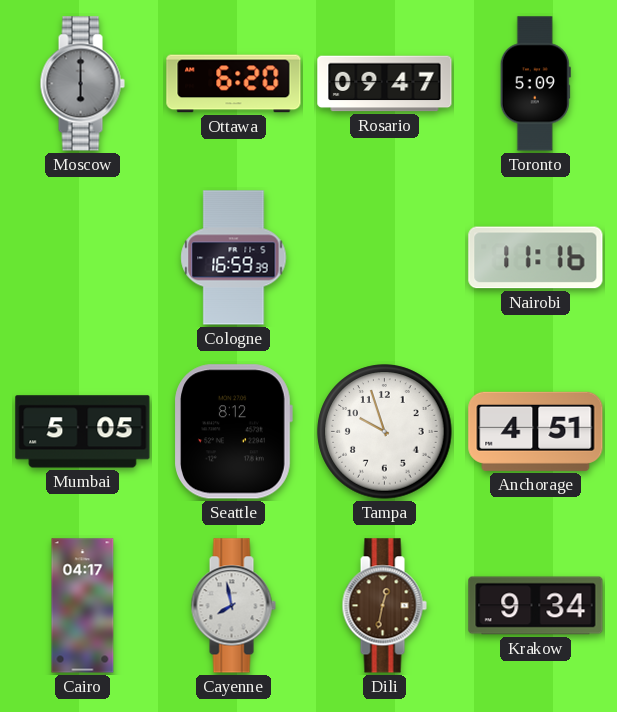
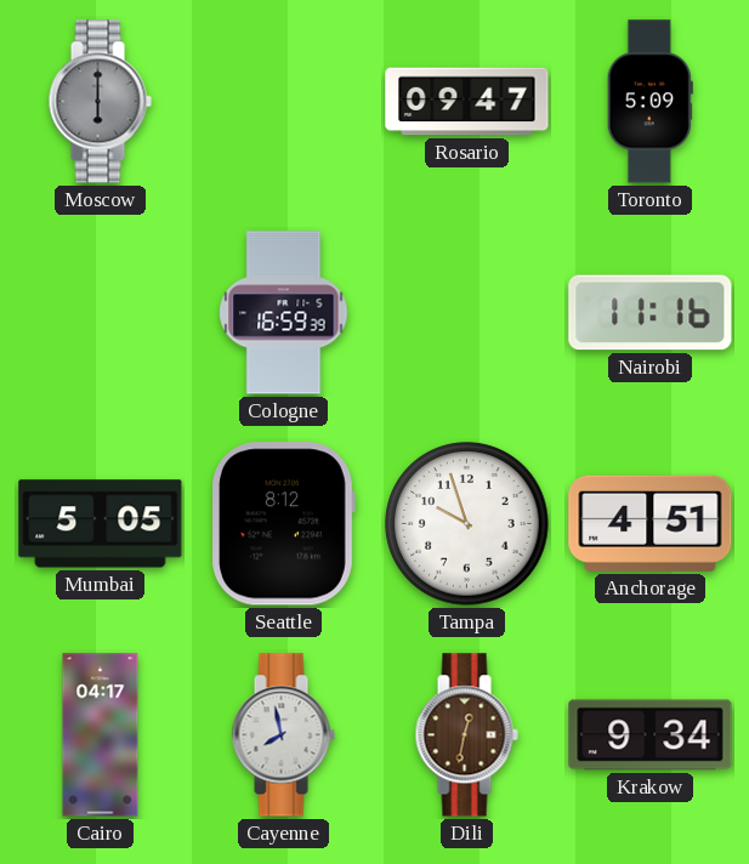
Ottawa: 6:20 -> none (234, 84)
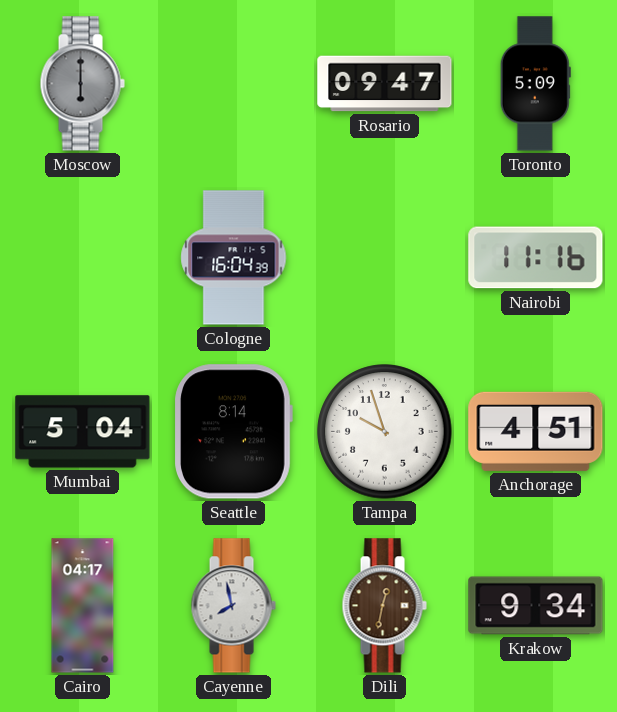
Cologne: 16:59 -> 16:04 (234, 258)
Mumbai: 5:05 -> 5:04 (83, 432)
Seattle: 8:12 -> 8:14 (233, 432)
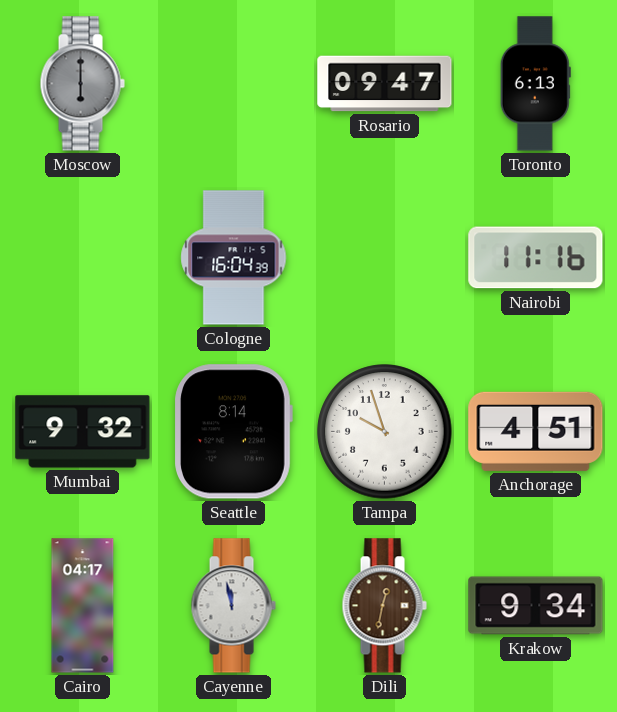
Toronto: 5:09 -> 6:13 (535, 84)
Mumbai: 5:04 -> 9:32 (83, 432)
Cayenne: 7:58 -> 11:58 (233, 606)
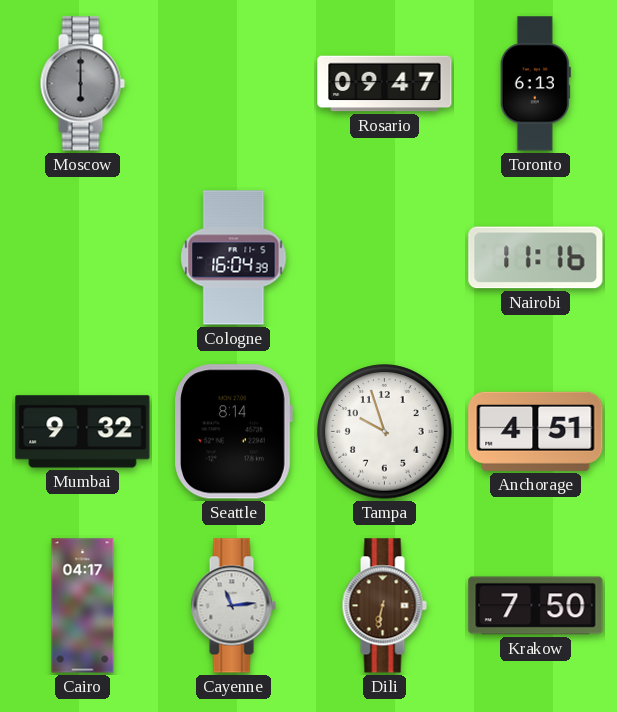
Cayenne: 11:58 -> 11:14 (233, 606)
Dili: 12:32 -> 6:32 (384, 606)
Krakow: 9:34 -> 7:50 (536, 606)
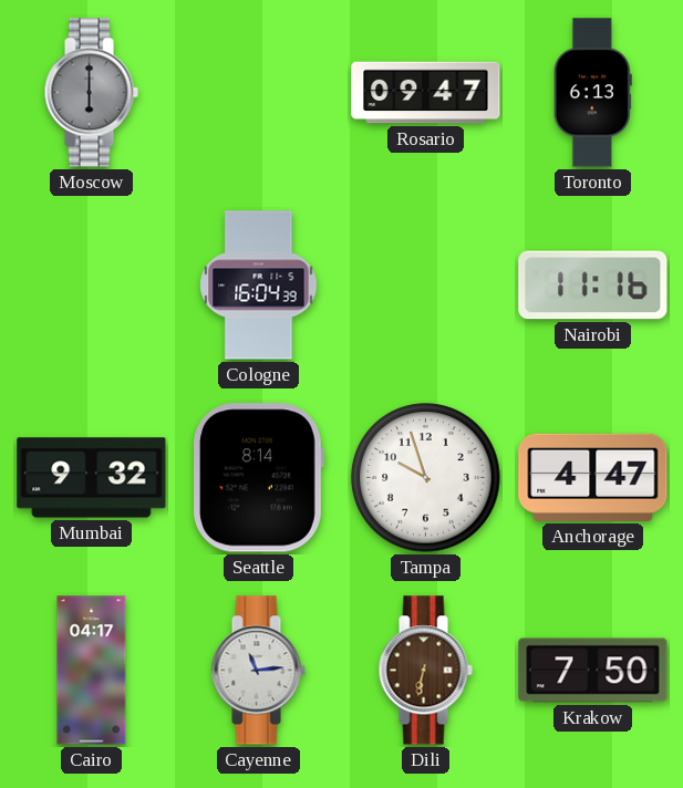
Anchorage: 4:51 -> 4:47 (593, 477)
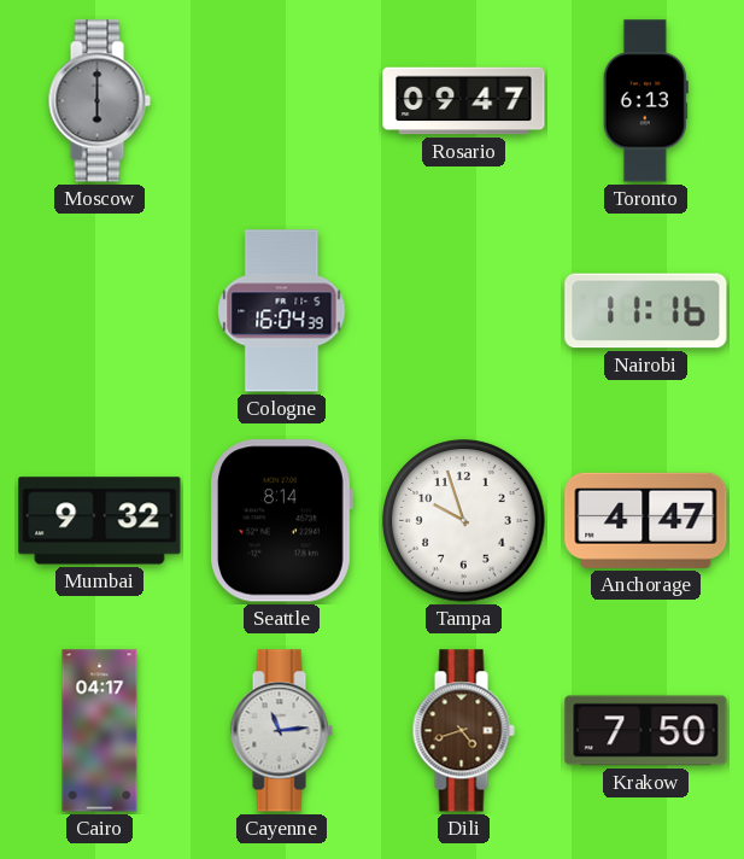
Dili: 6:32 -> 4:42 (463, 731)
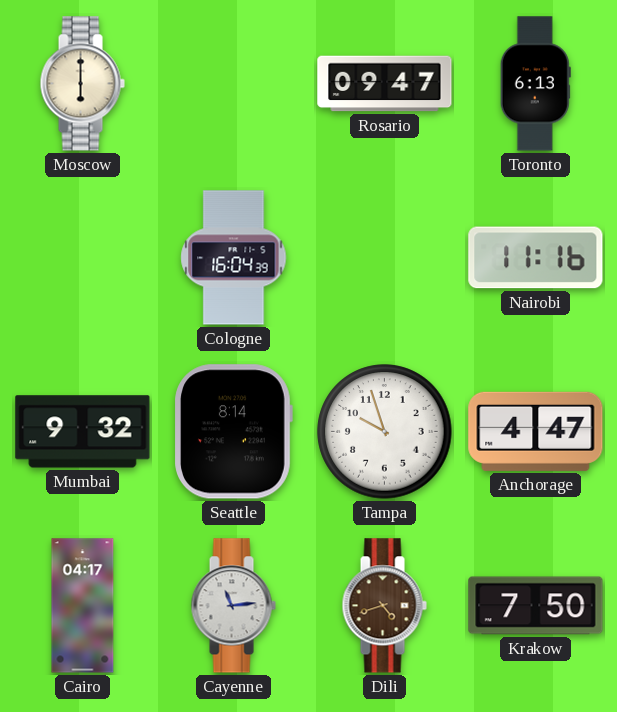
Moscow dial: grey -> cream (82, 84)
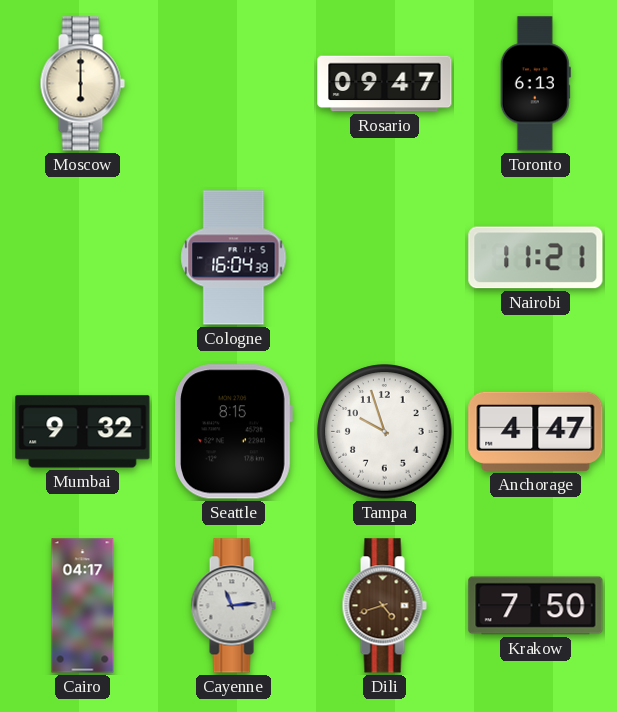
Nairobi: 11:16 -> 11:21 (536, 258)
Seattle: 8:14 -> 8:15 (233, 432)
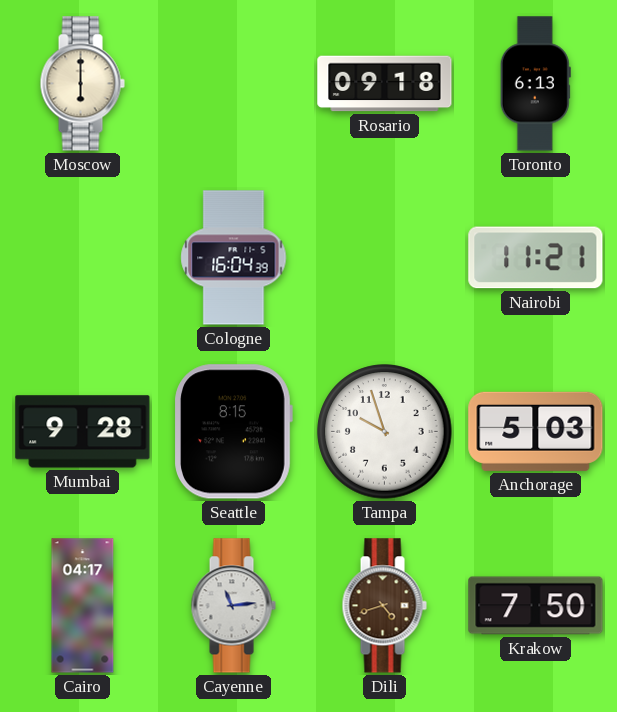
Rosario: 09:47 -> 09:18 (385, 84)
Mumbai: 9:32 -> 9:28 (83, 432)
Anchorage: 4:47 -> 5:03 (536, 431)
